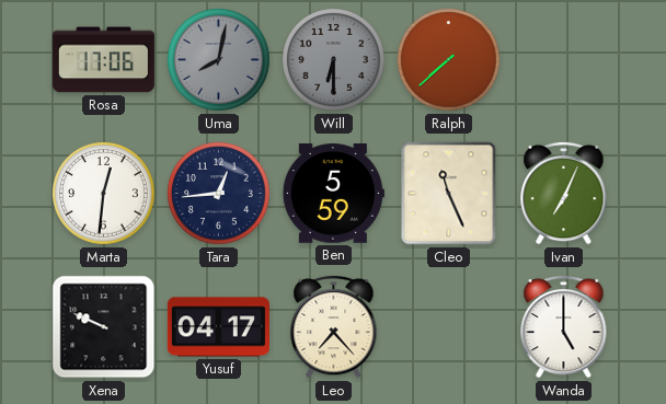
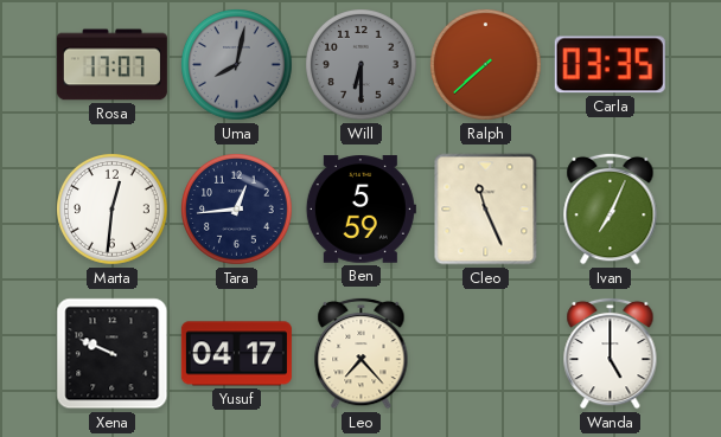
Rosa: 17:06 -> 17:07 (111, 65)
Carla: none -> 03:35 (610, 65)
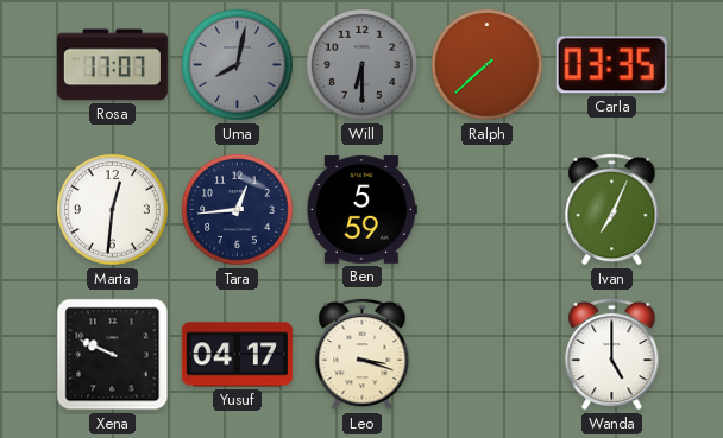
Cleo: 11:26 -> none (486, 210)
Leo: 7:23 -> 3:18 (363, 354)
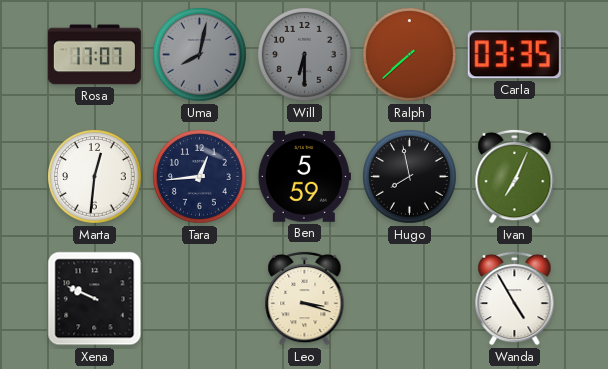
Hugo: none -> 7:58 (410, 177)
Yusuf: 04:17 -> none (237, 355)
Wanda: 5:00 -> 4:55 (515, 298)
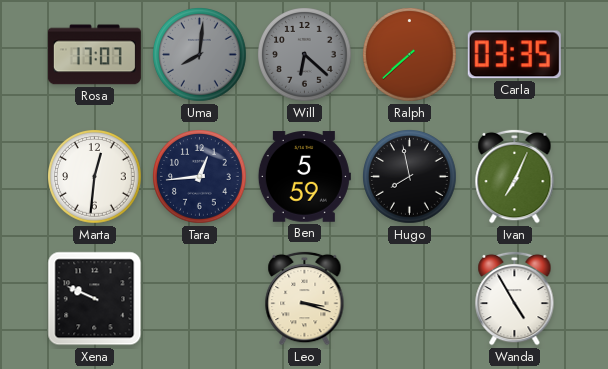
Uma: 8:02 -> 8:01 (200, 55)
Will: 6:30 -> 6:22 (305, 55)
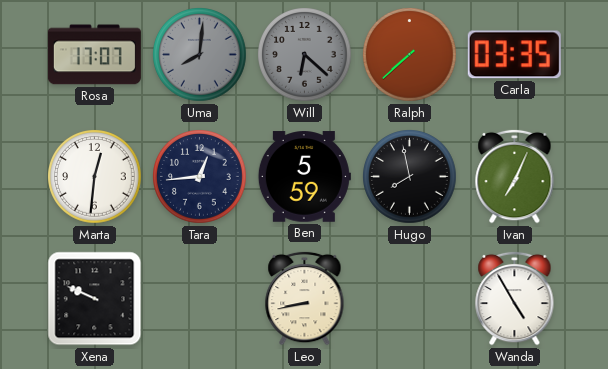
Leo: 3:18 -> 8:43 (305, 298)
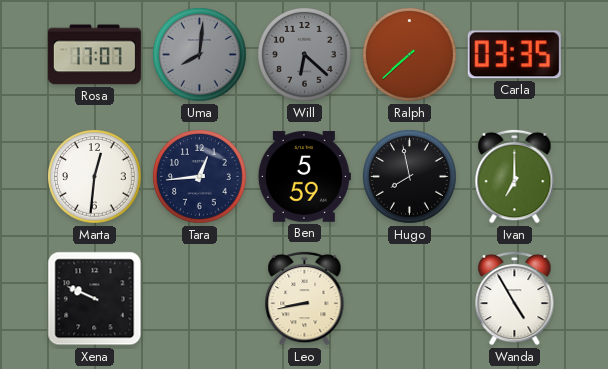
Ivan: 7:04 -> 7:00 (515, 176)
